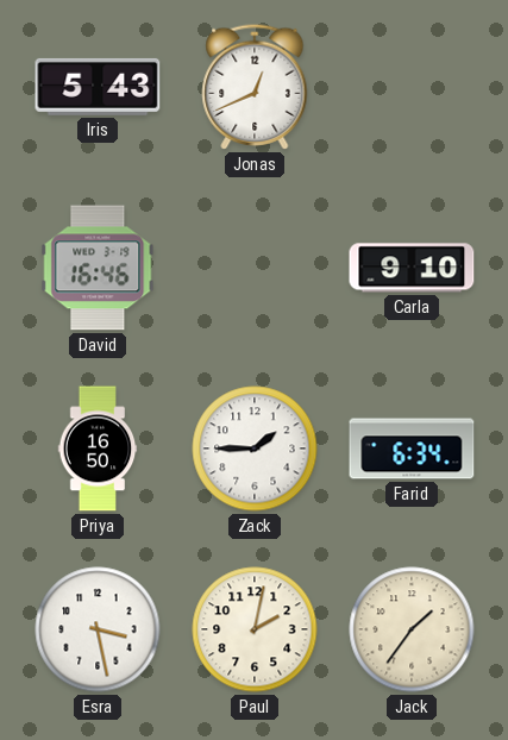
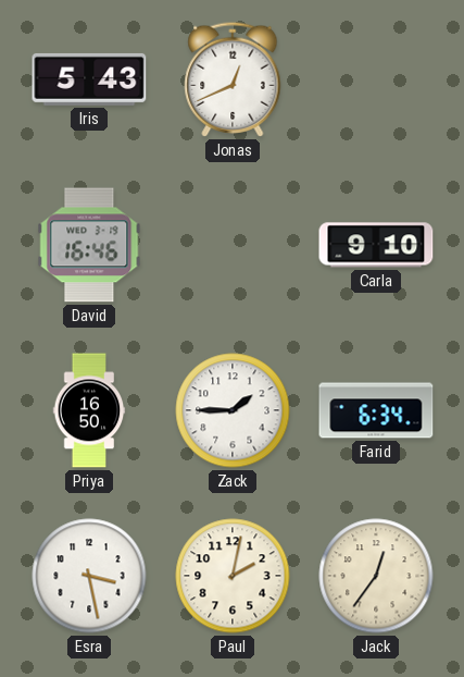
Jack: 1:36 -> 12:36 (376, 576)
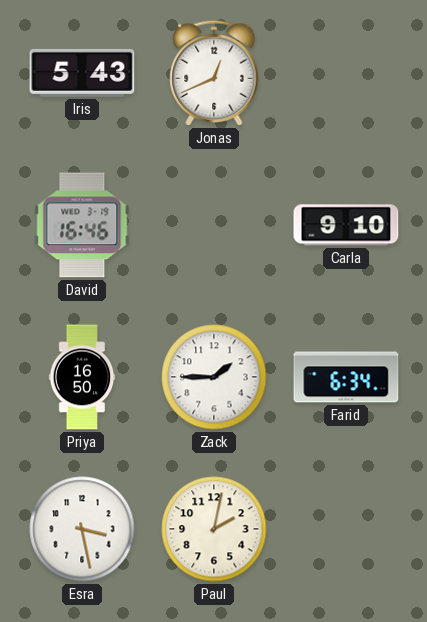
Jack: 12:36 -> none (376, 576)
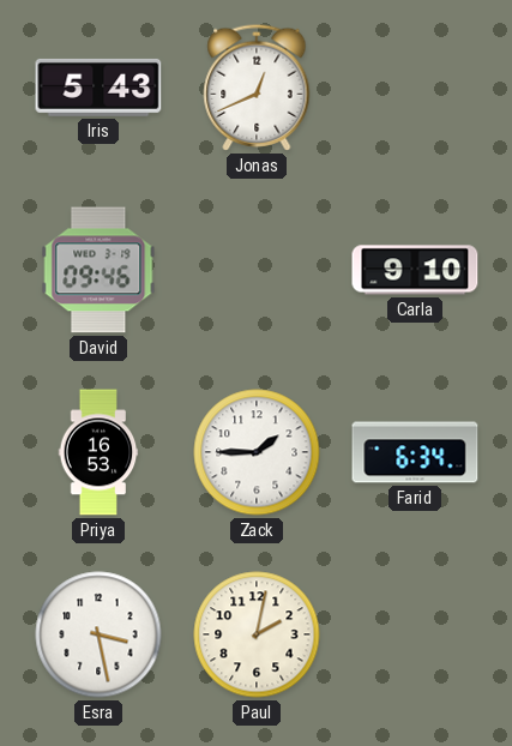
David: 16:46 -> 09:46 (98, 270)
Priya: 16:50 -> 16:53 (98, 452)
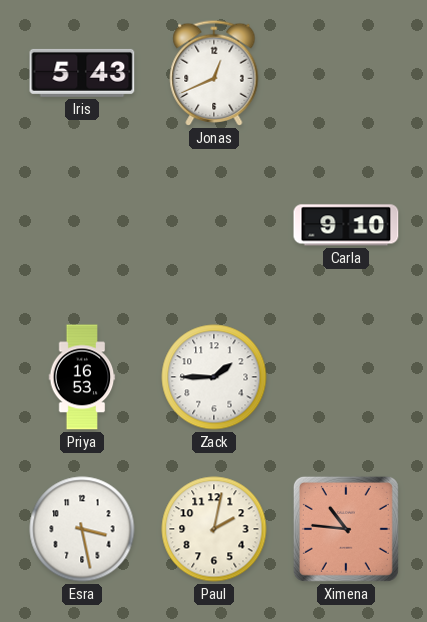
David: 09:46 -> none (98, 270)
Farid: 6:34 -> none (415, 452)
Ximena: none -> 10:46 (346, 529)
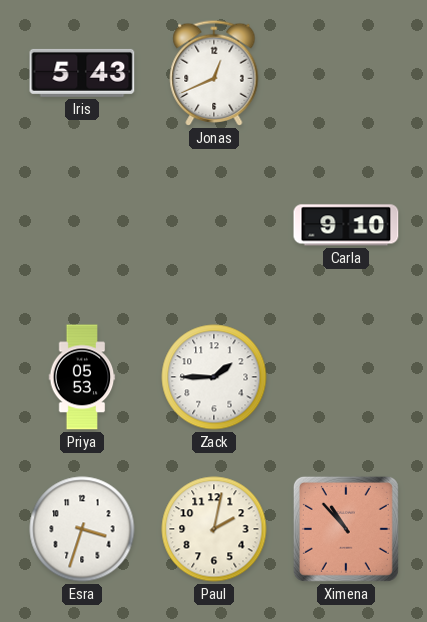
Priya: 16:53 -> 05:53 (82, 377)
Esra: 3:28 -> 3:33 (82, 529)
Ximena: 10:46 -> 10:53 (346, 529)
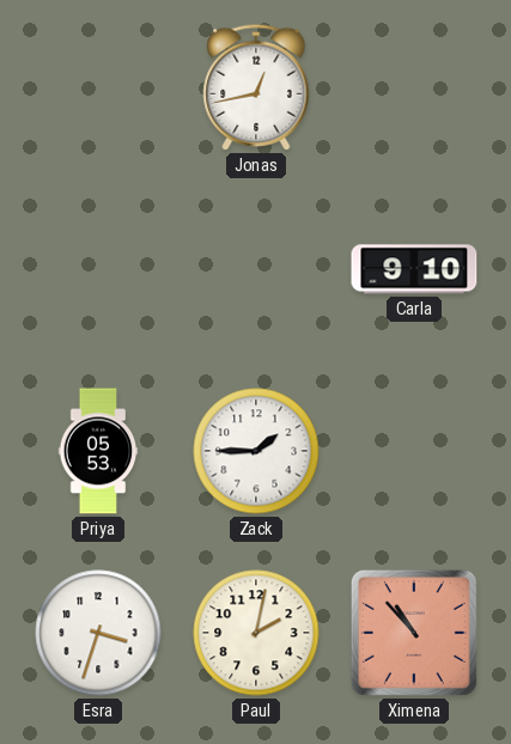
Iris: 5:43 -> none (82, 73)
Jonas: 12:41 -> 12:43 (256, 87)
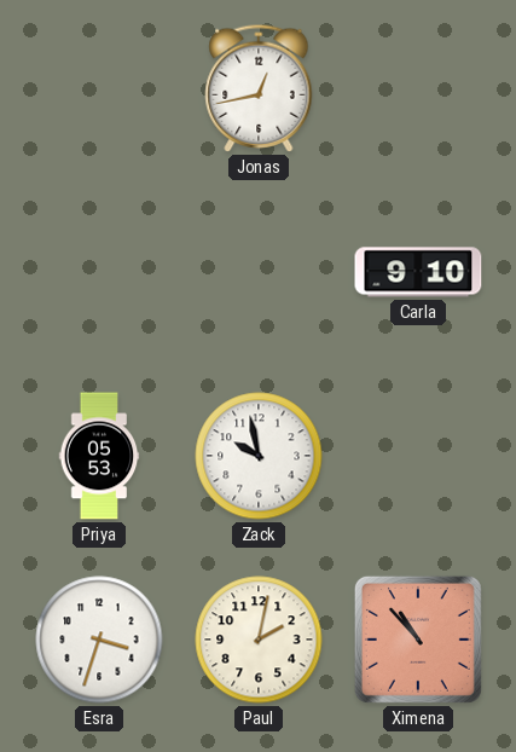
Zack: 1:45 -> 9:58 (259, 456)
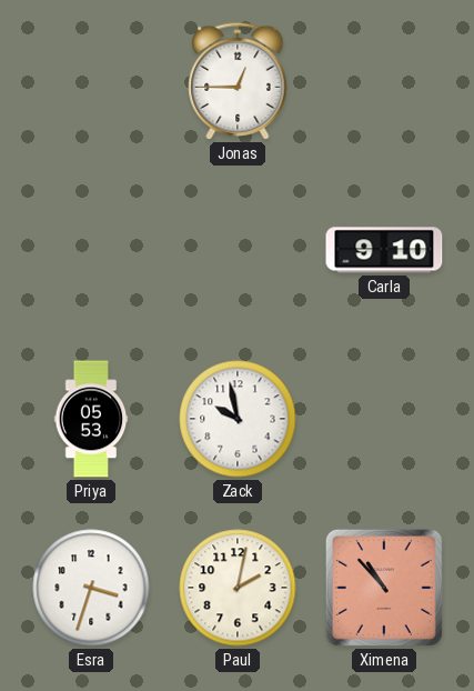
Jonas: 12:43 -> 12:45 (238, 81)
